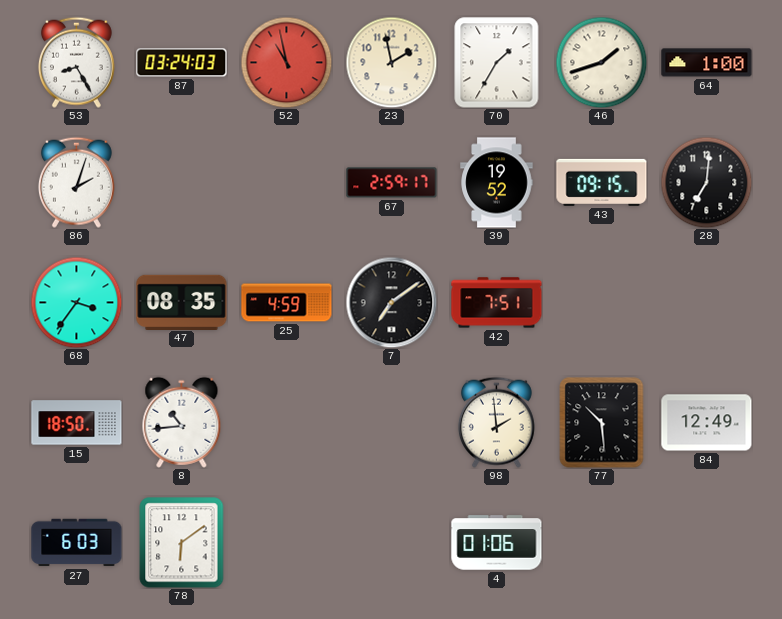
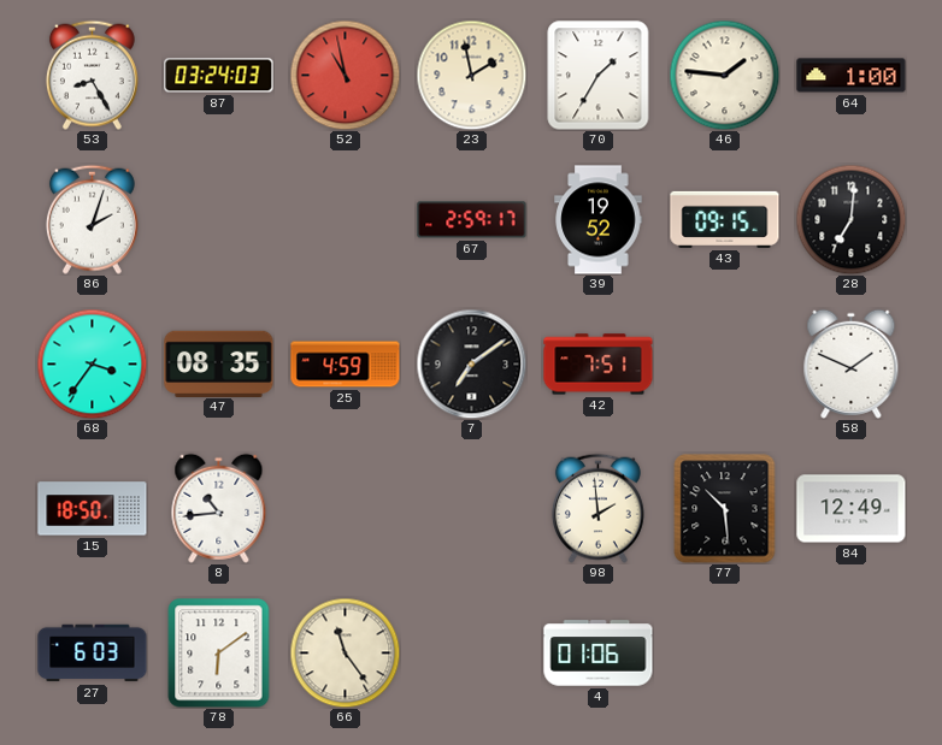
46: 1:42 -> 1:46 (724, 75)
58: none -> 1:49 (852, 363)
66: none -> 11:24 (345, 652)
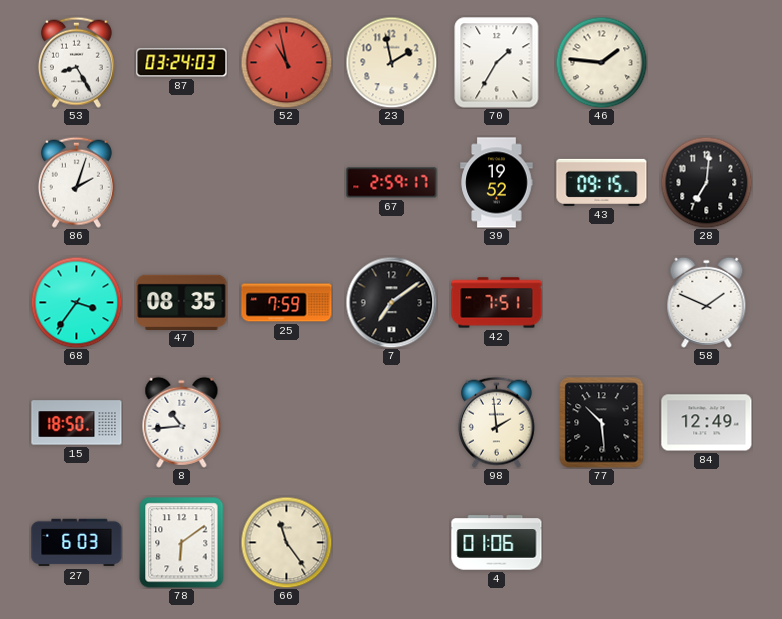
64: 1:00 -> none (852, 76)
25: 4:59 -> 7:59 (287, 303)
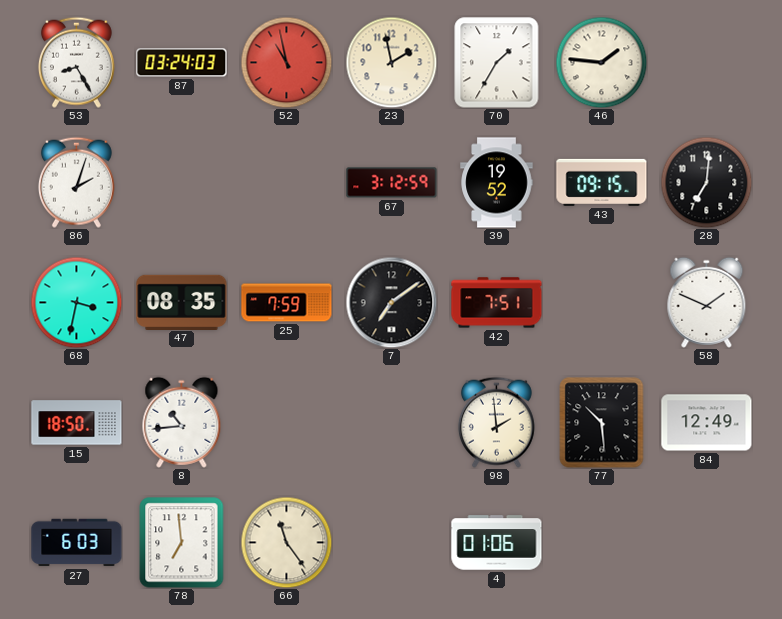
67: 2:59 -> 3:12 (392, 183)
68: 3:36 -> 3:32 (76, 302)
78: 6:09 -> 6:59 (182, 543)
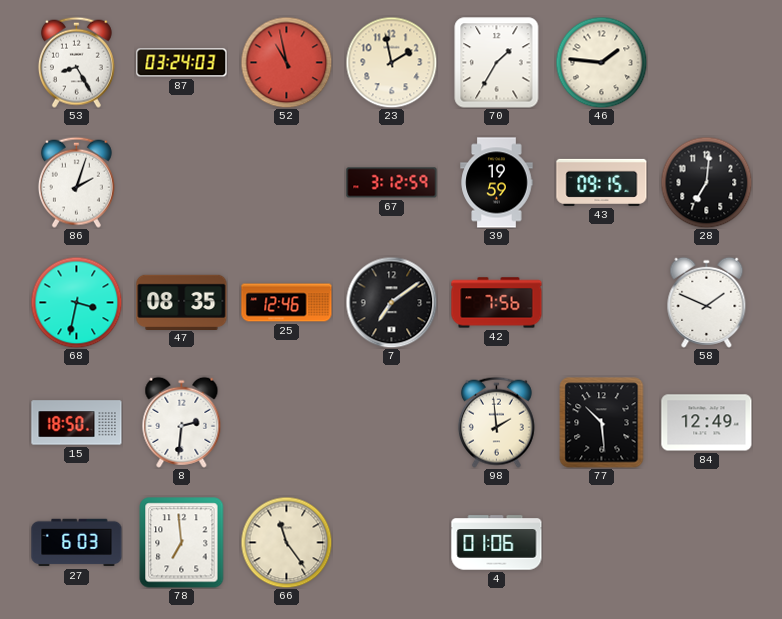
39: 19:52 -> 19:59 (497, 183)
25: 7:59 -> 12:46 (287, 303)
42: 7:51 -> 7:56 (497, 303)
8: 10:44 -> 2:31 (182, 422)
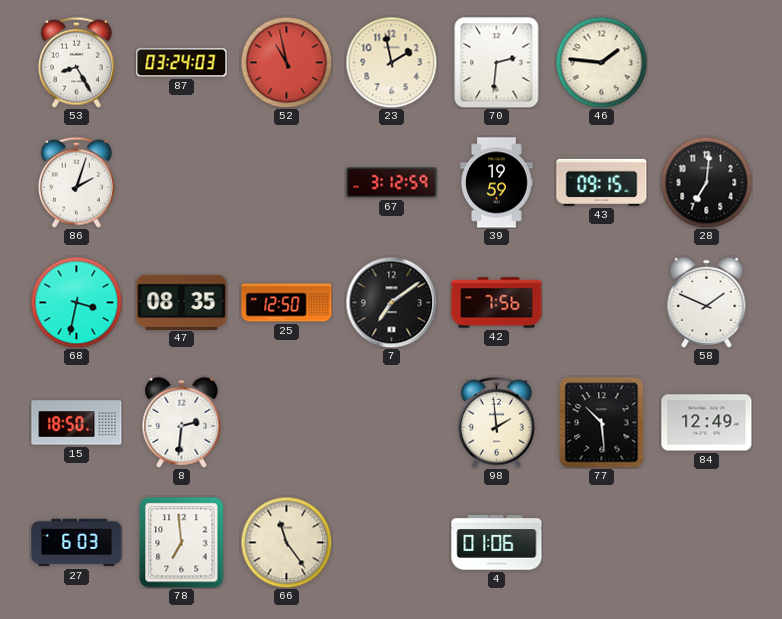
70: 1:35 -> 2:31 (497, 63)
25: 12:46 -> 12:50 (287, 303)
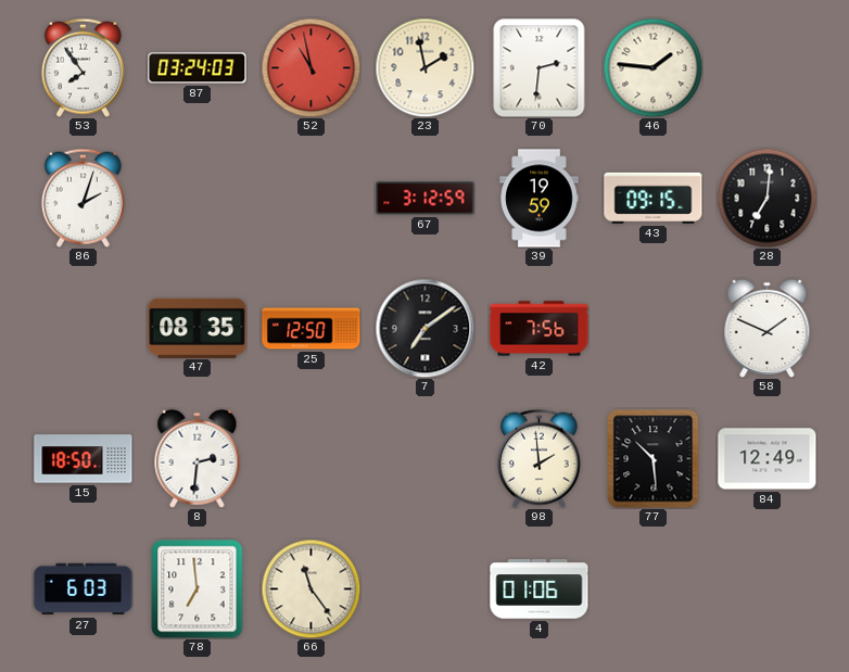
53: 8:25 -> 7:54 (83, 67)
68: 3:32 -> none (76, 302)
